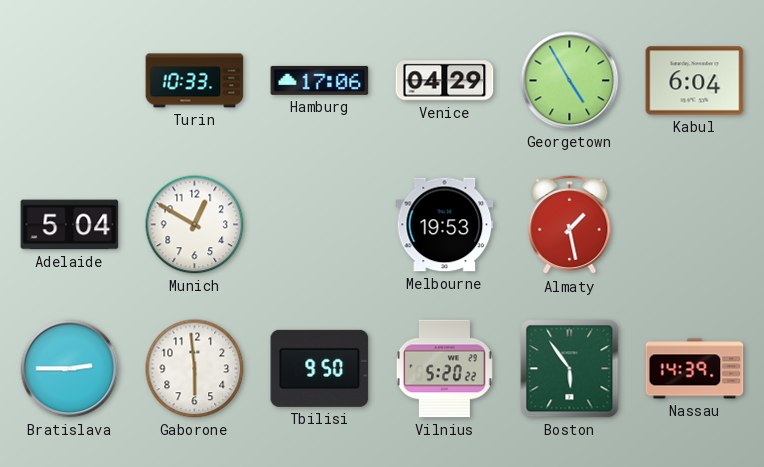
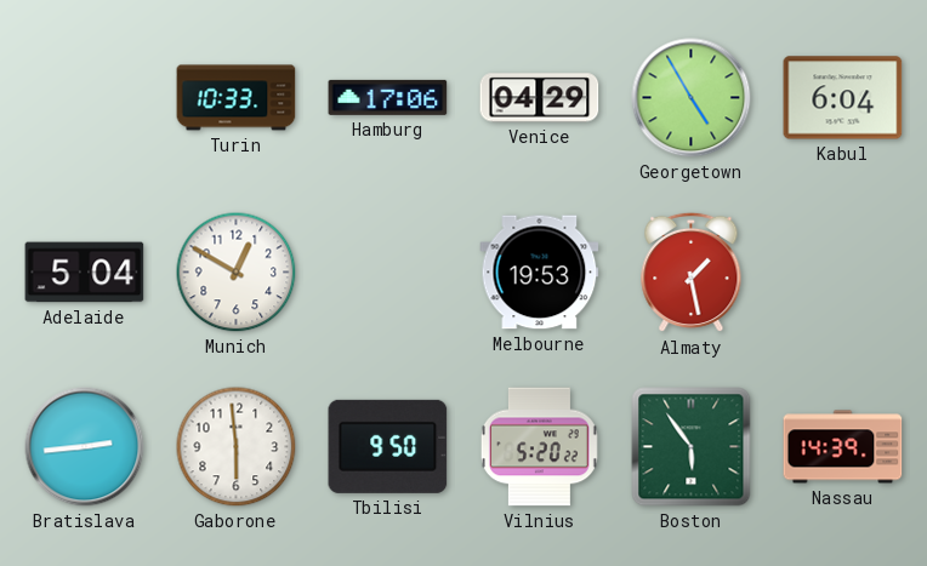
Bratislava: 2:45 -> 2:44 (85, 447)
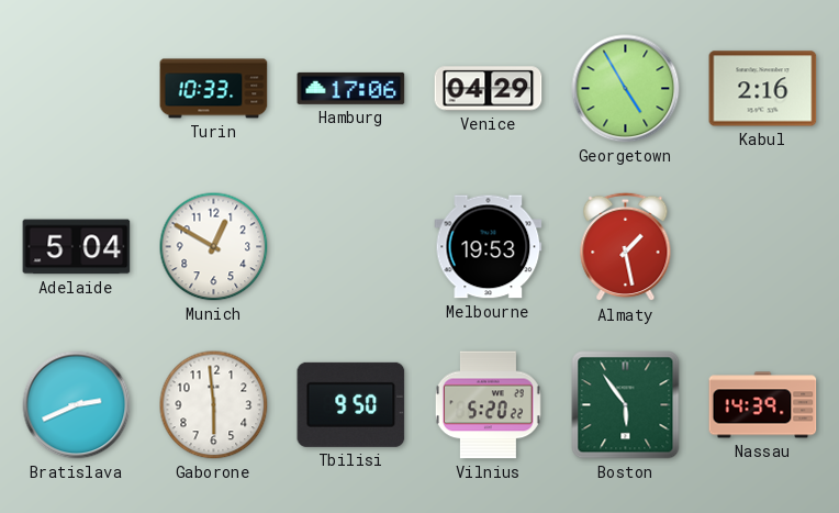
Kabul: 6:04 -> 2:16 (763, 89)
Bratislava: 2:44 -> 2:41 (77, 405)
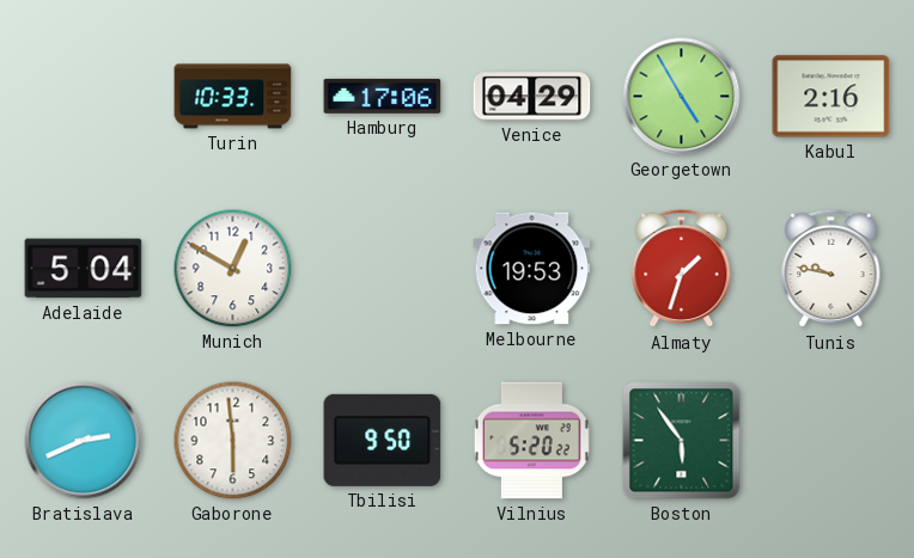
Almaty: 1:28 -> 1:33 (682, 269)
Tunis: none -> 9:47 (831, 269)
Nassau: 14:39 -> none (763, 405)
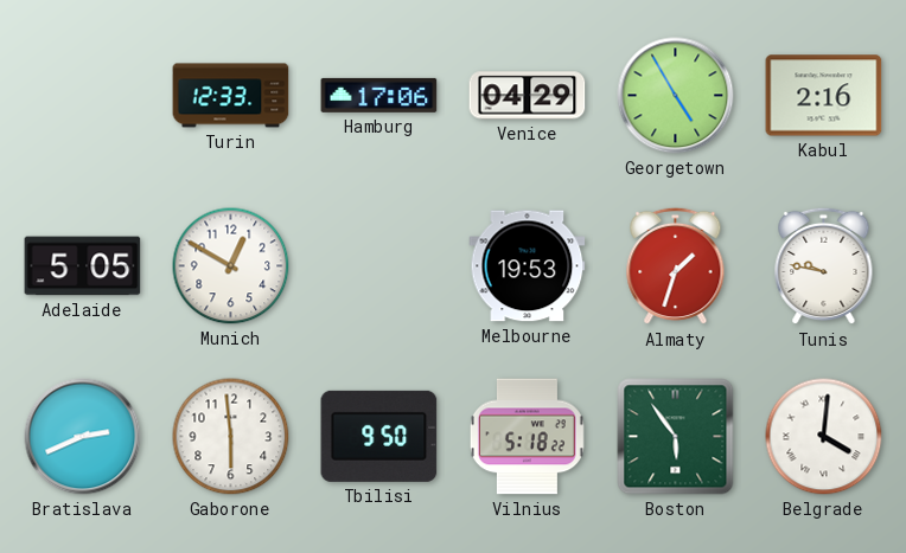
Turin: 10:33 -> 12:33 (231, 96)
Adelaide: 5:04 -> 5:05 (83, 266)
Vilnius: 5:20 -> 5:18 (527, 437)
Belgrade: none -> 4:01 (824, 437)
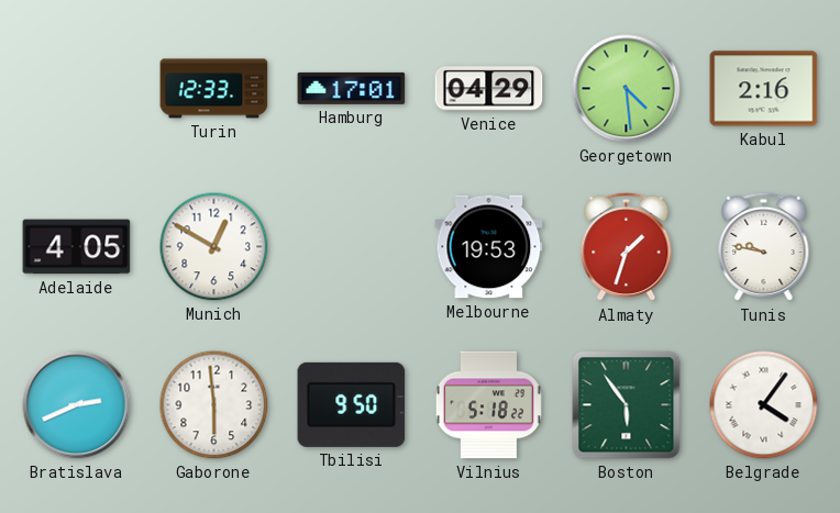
Hamburg: 17:06 -> 17:01 (352, 88)
Georgetown: 4:55 -> 4:29 (627, 89)
Adelaide: 5:05 -> 4:05 (77, 247)
Belgrade: 4:01 -> 4:06 (764, 405)
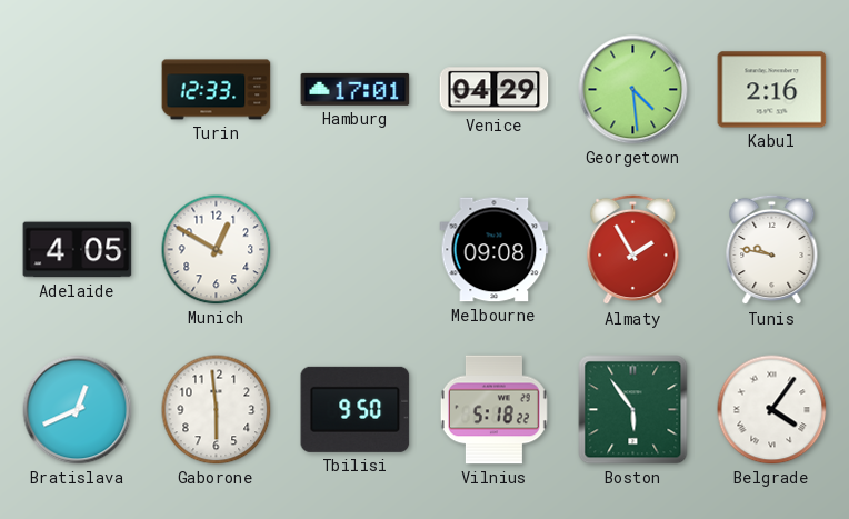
Melbourne: 19:53 -> 09:08 (495, 250)
Almaty: 1:33 -> 1:55 (633, 250)
Bratislava: 2:41 -> 12:41 (78, 410)
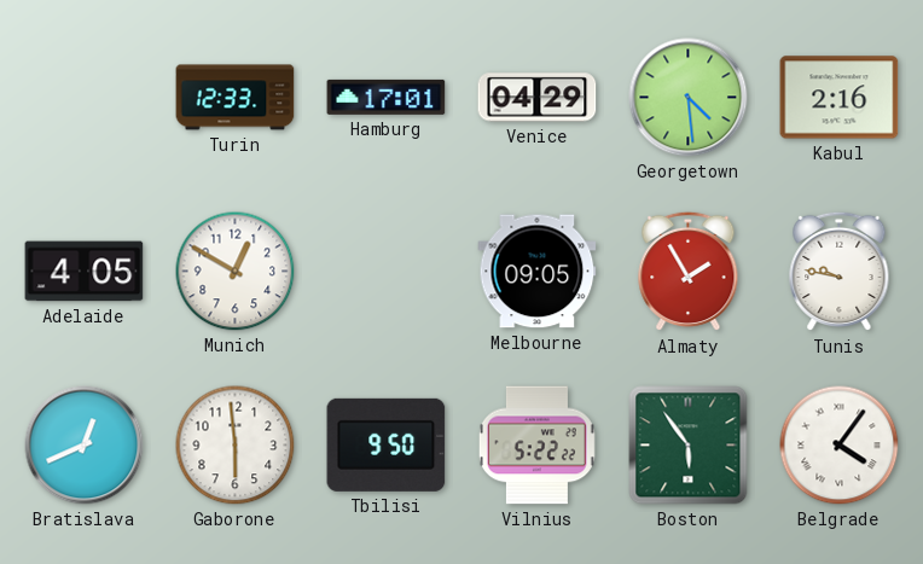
Melbourne: 09:08 -> 09:05 (538, 272)
Vilnius: 5:18 -> 5:22 (536, 446)
